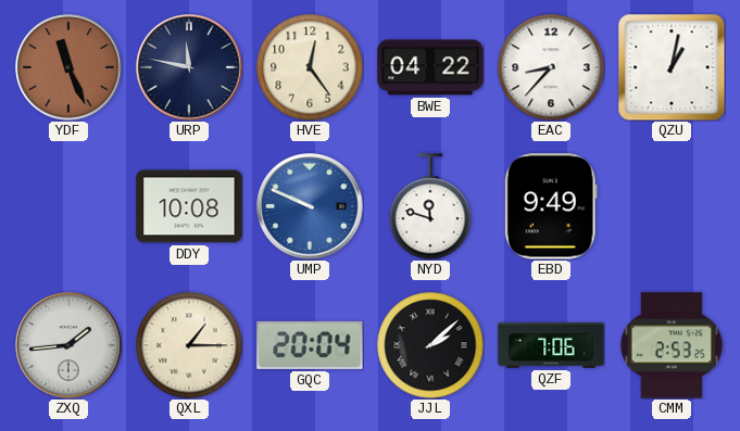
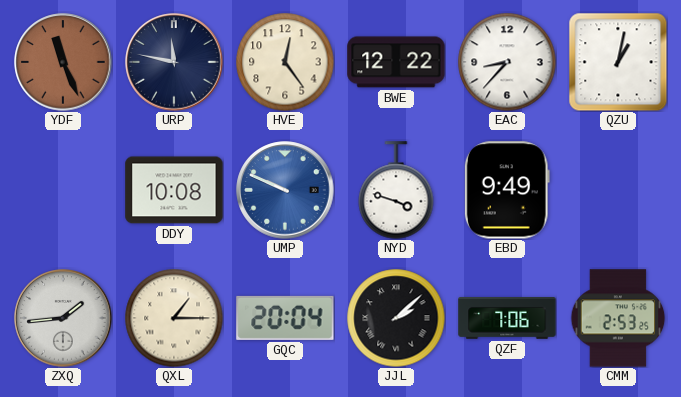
BWE: 04:22 -> 12:22 (396, 62)
NYD: 11:48 -> 3:48 (396, 190)
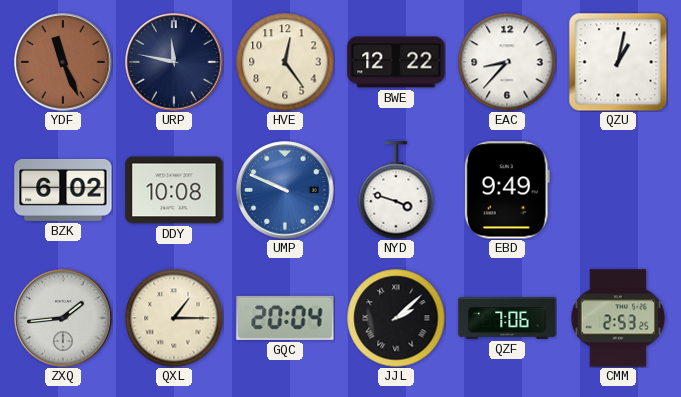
BZK: none -> 6:02 (63, 190)
